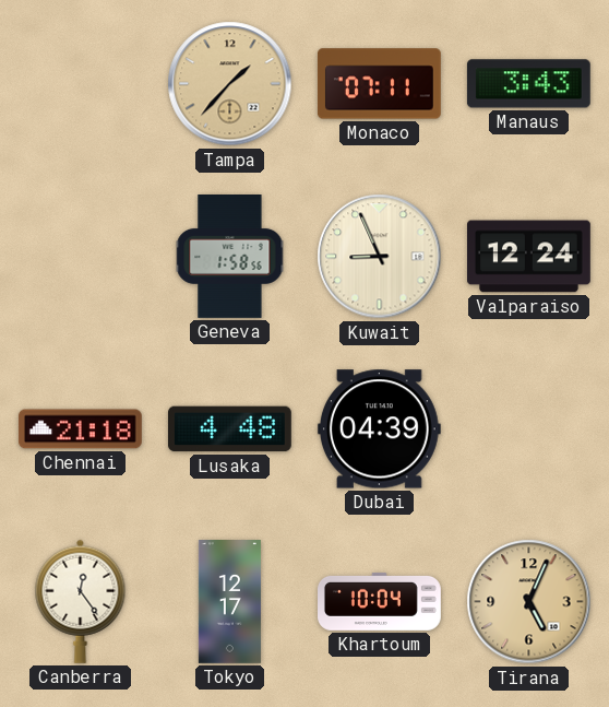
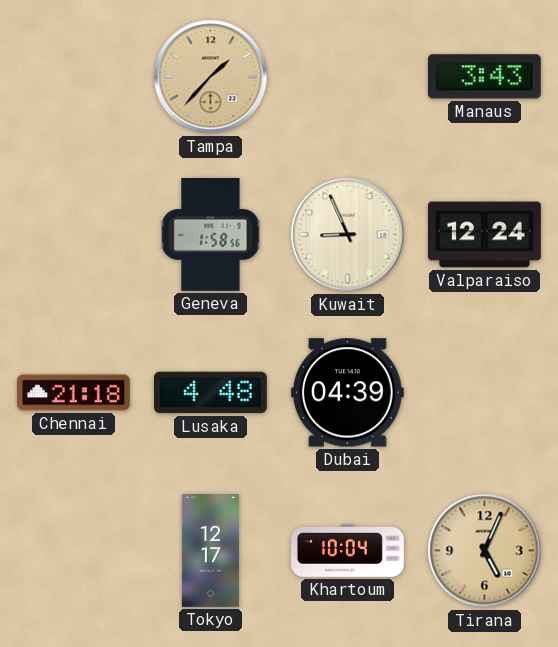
Monaco: 07:11 -> none (379, 84)
Canberra: 12:24 -> none (81, 601)
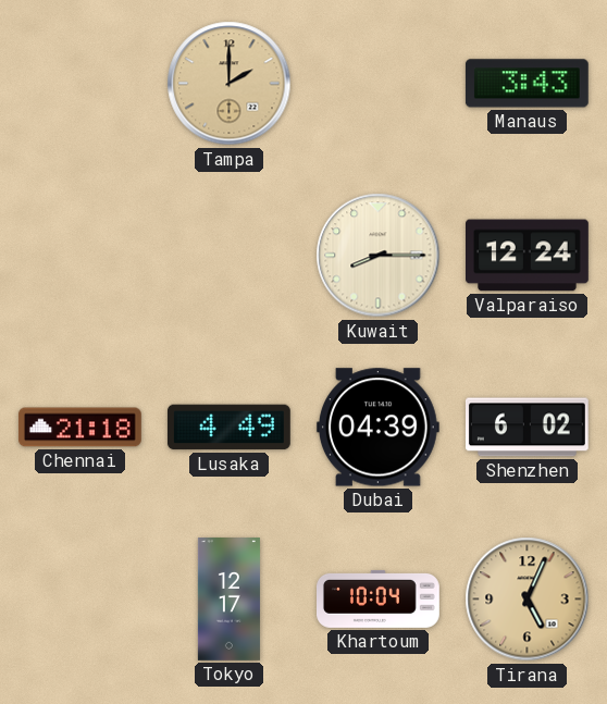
Tampa: 1:37 -> 2:00 (230, 84)
Geneva: 1:58 -> none (211, 235)
Kuwait: 8:56 -> 8:15 (379, 256)
Lusaka: 4:48 -> 4:49 (228, 428)
Shenzhen: none -> 6:02 (527, 428)
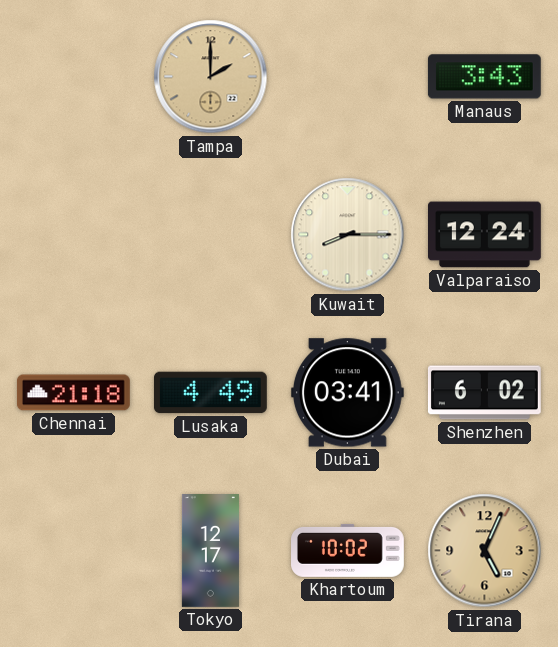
Dubai: 04:39 -> 03:41 (347, 393)
Khartoum: 10:04 -> 10:02 (348, 550)
